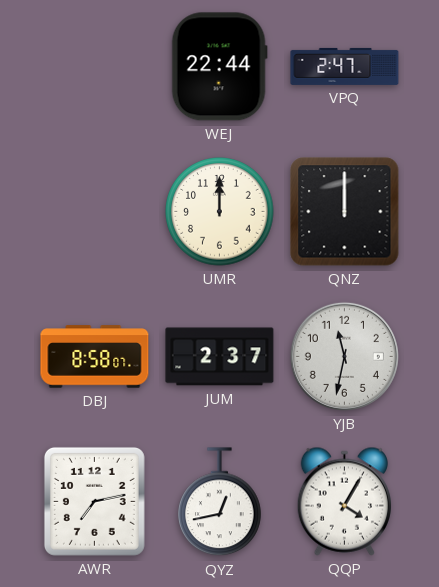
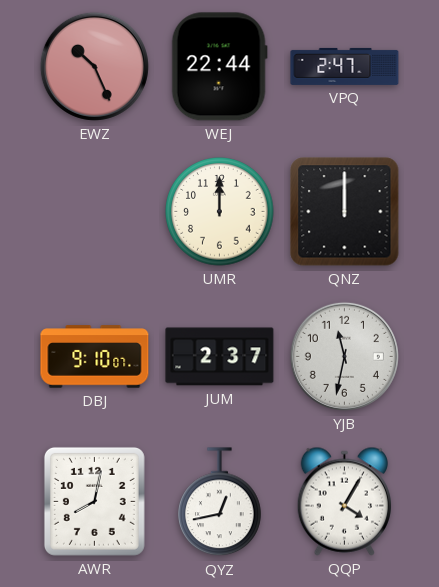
EWZ: none -> 10:26 (94, 66)
DBJ: 8:58 -> 9:10 (95, 357)
AWR: 7:13 -> 8:02 (94, 501)
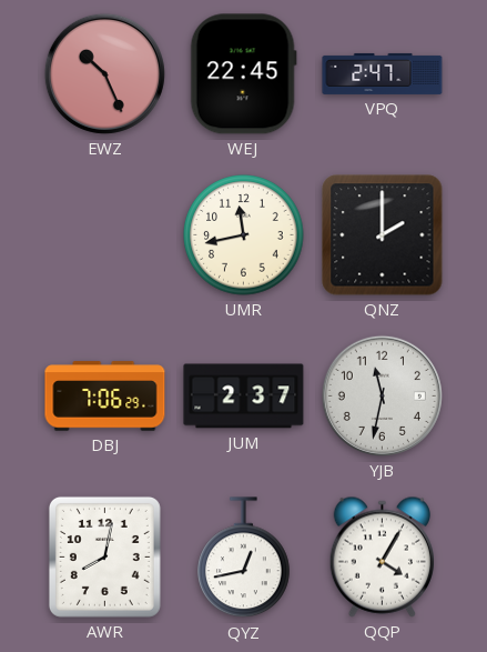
WEJ: 22:44 -> 22:45 (243, 74)
UMR: 12:00 -> 11:43 (244, 235)
QNZ: 12:00 -> 2:00 (383, 235)
DBJ: 9:10 -> 7:06 (105, 397)
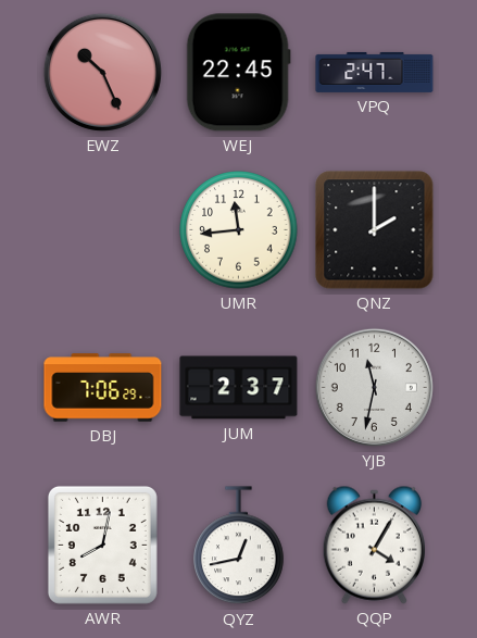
UMR: 11:43 -> 11:44 (239, 230)
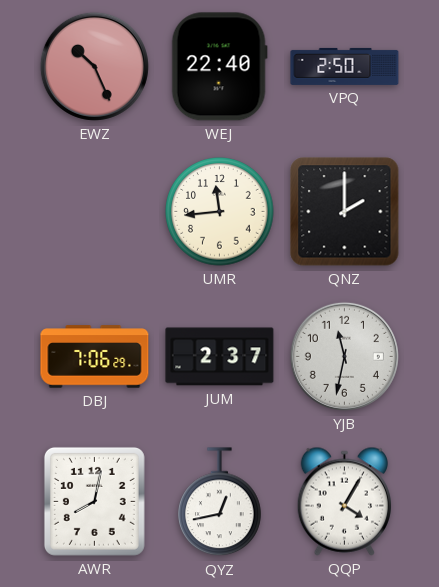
WEJ: 22:45 -> 22:40 (219, 67)
VPQ: 2:47 -> 2:50 (345, 66)
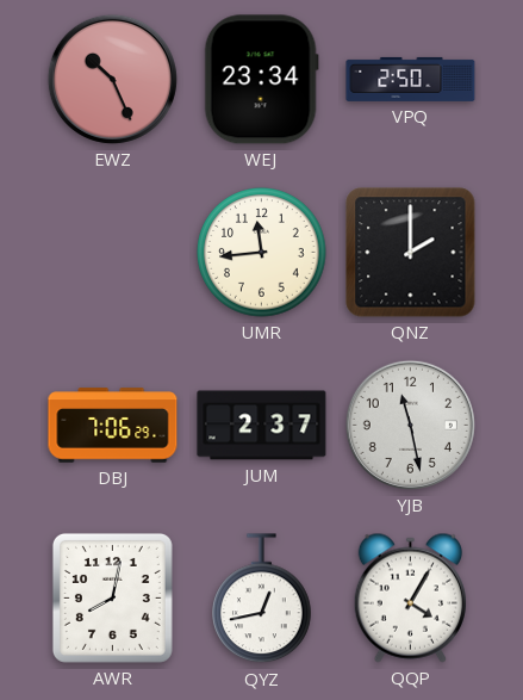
WEJ: 22:40 -> 23:34 (261, 80)
YJB: 11:32 -> 11:28 (410, 425)
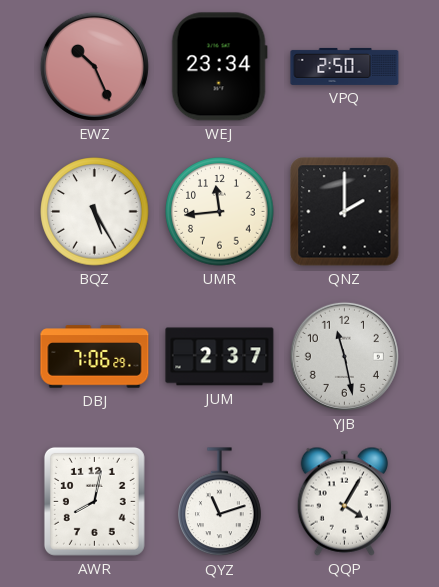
BQZ: none -> 5:25 (95, 212)
QYZ: 12:43 -> 11:12 (220, 502)
